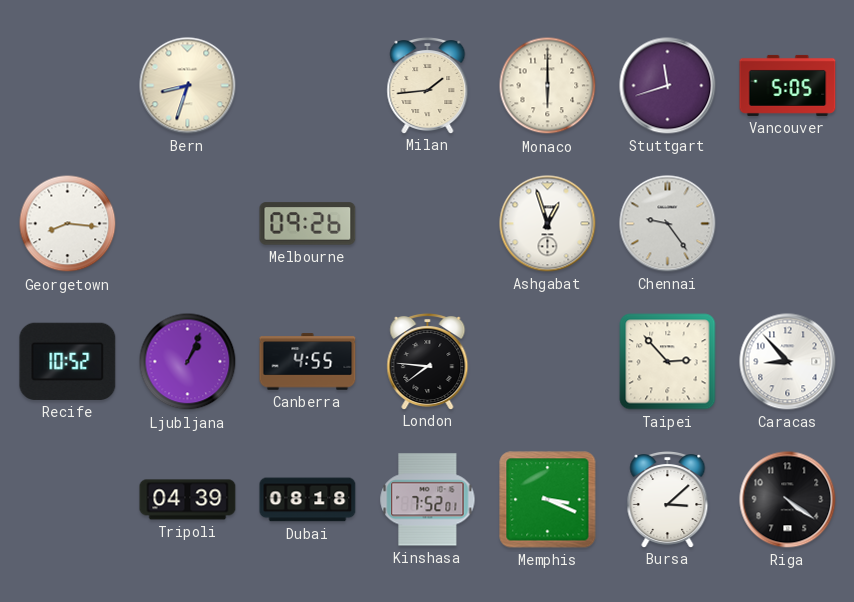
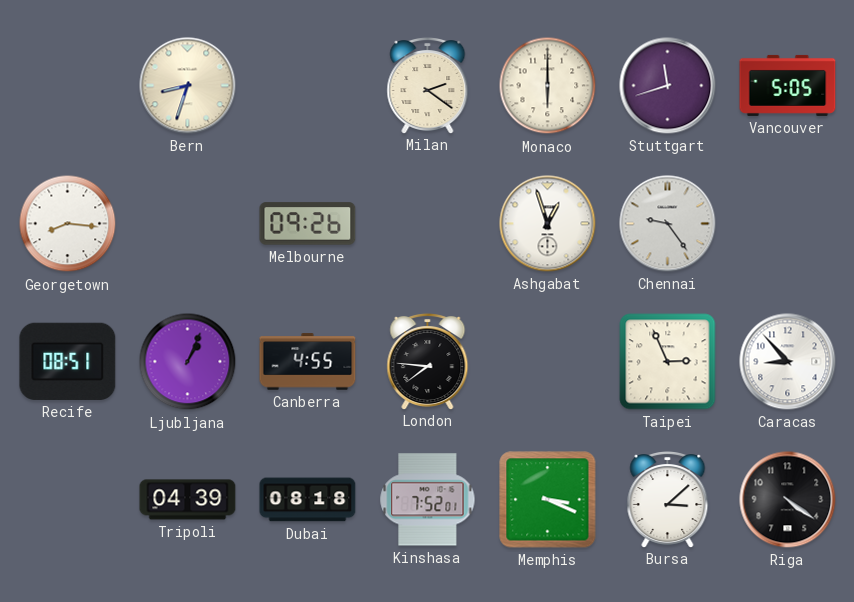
Milan: 1:44 -> 2:21 (428, 86)
Recife: 10:52 -> 08:51 (68, 361)
Taipei: 2:53 -> 2:56 (668, 362)
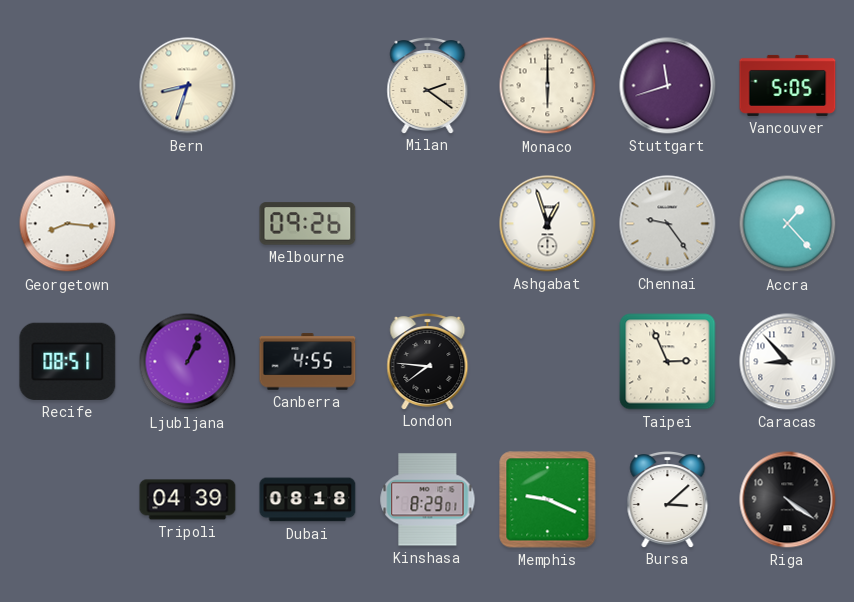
Accra: none -> 1:23 (788, 224)
Kinshasa: 7:52 -> 8:29 (428, 500)
Memphis: 3:19 -> 9:19 (548, 500)
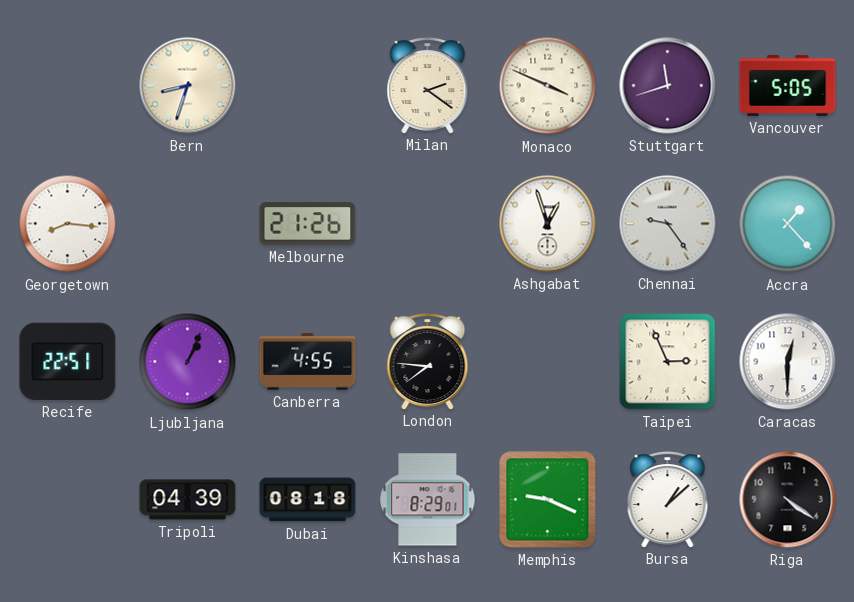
Monaco: 6:00 -> 3:49 (548, 86)
Melbourne: 09:26 -> 21:26 (308, 224)
Recife: 08:51 -> 22:51 (68, 361)
Caracas: 8:53 -> 12:30 (788, 362)
Bursa: 3:08 -> 1:08 (668, 500)
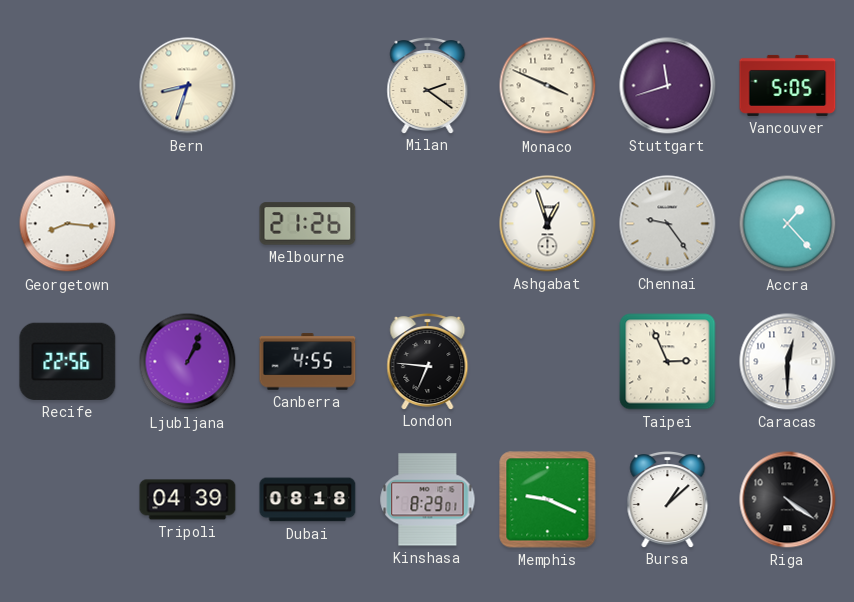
Recife: 22:51 -> 22:56 (68, 361)
London: 7:46 -> 6:46 (428, 362)
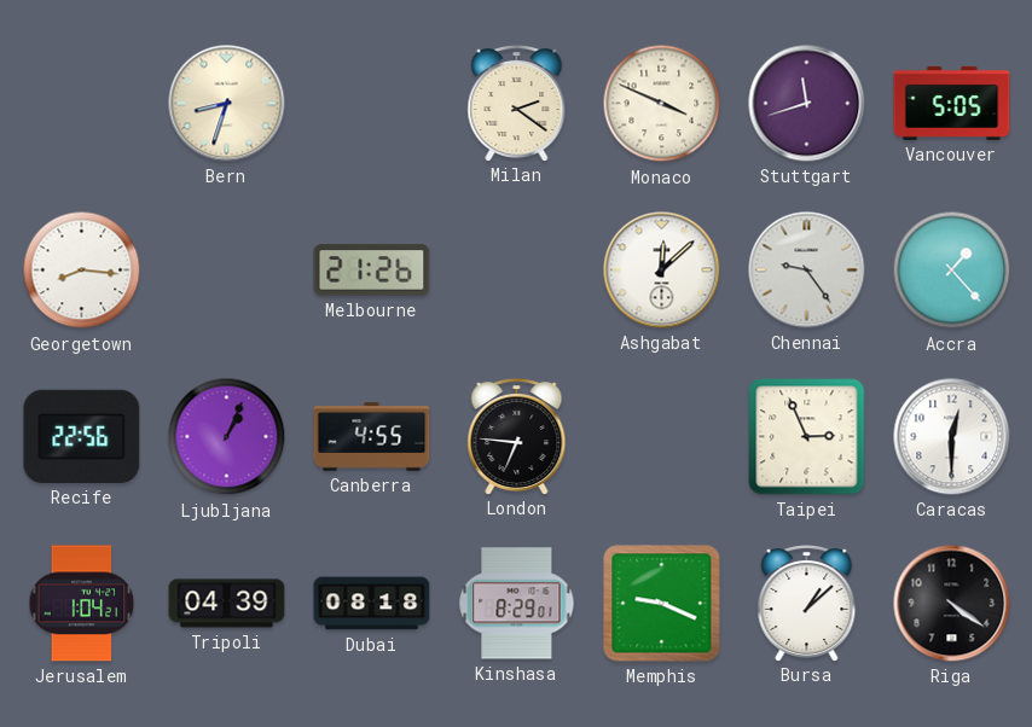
Ashgabat: 12:57 -> 12:08 (662, 271)
Jerusalem: none -> 1:04 (82, 604)
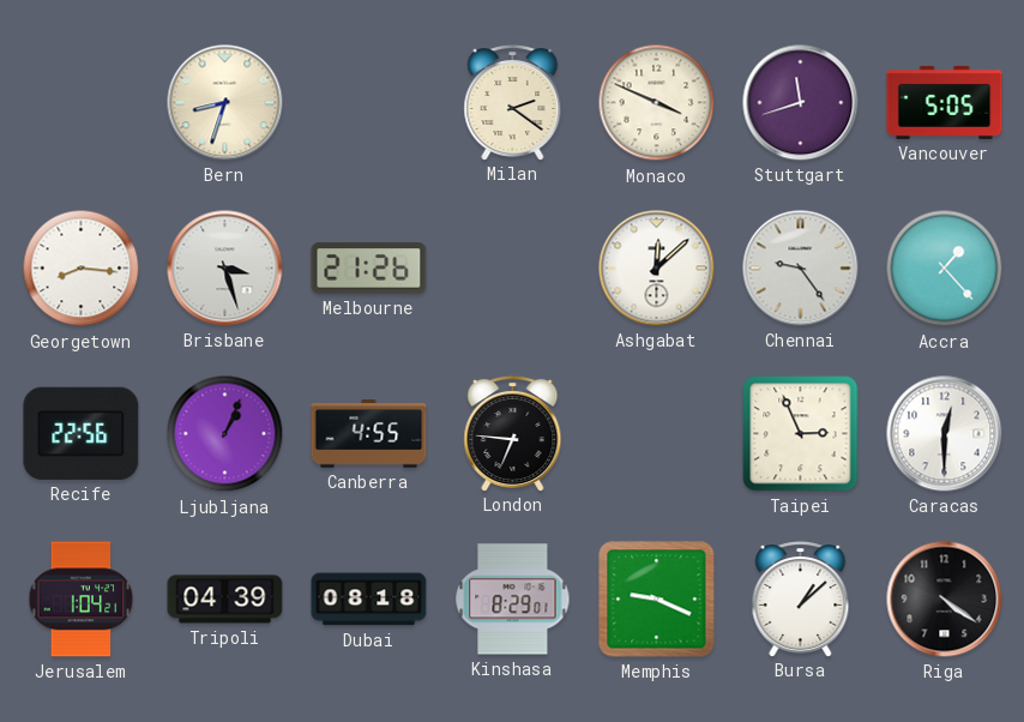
Brisbane: none -> 3:27 (225, 269)
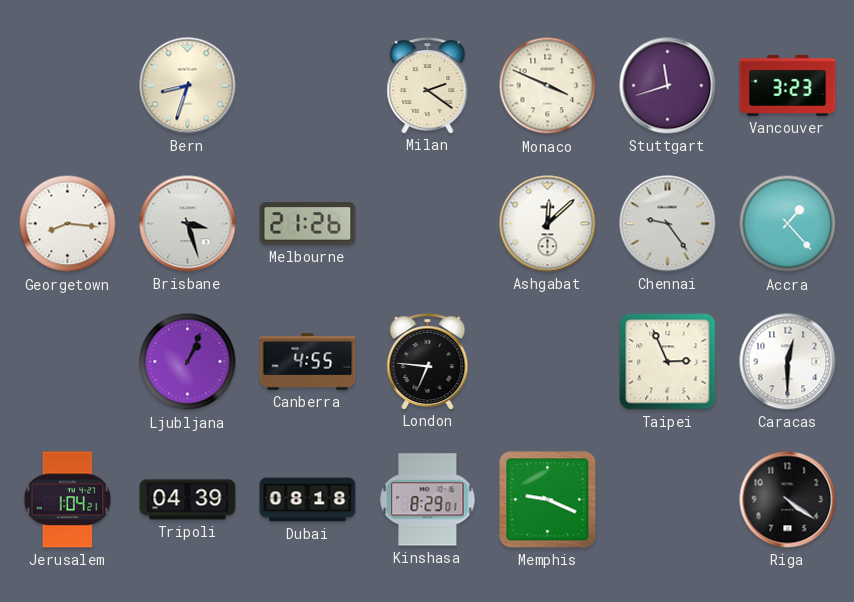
Vancouver: 5:05 -> 3:23 (788, 85)
Recife: 22:56 -> none (82, 433)
Bursa: 1:08 -> none (801, 600)
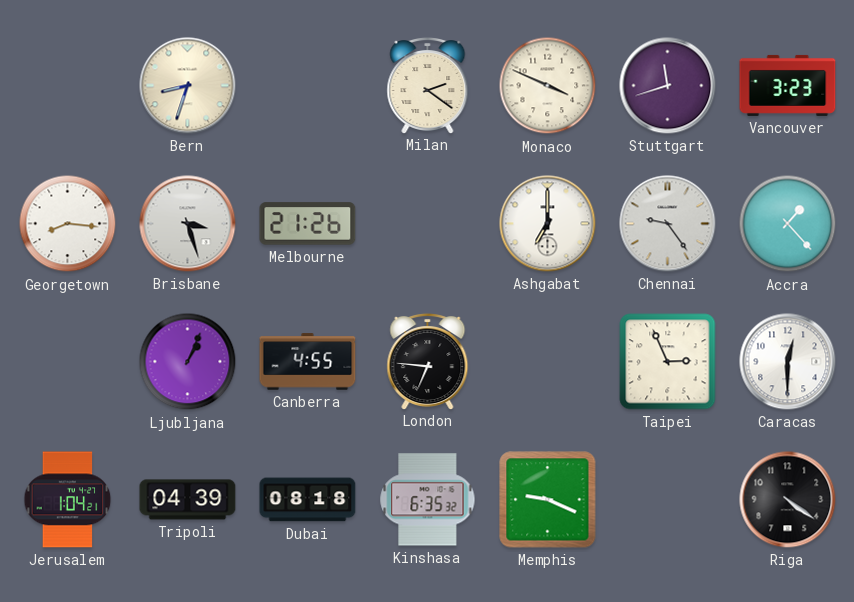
Ashgabat: 12:08 -> 7:00 (548, 224)
Kinshasa: 8:29 -> 6:35 (428, 500)
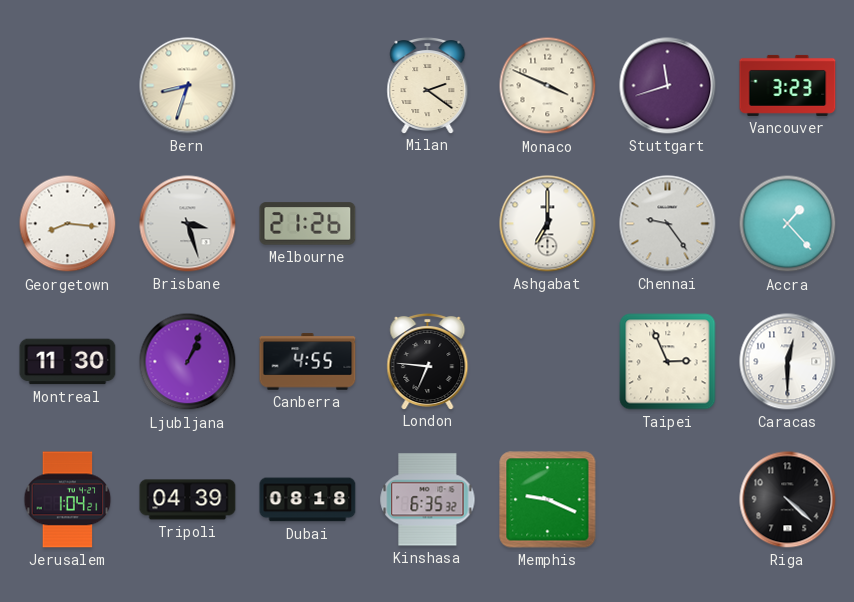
Montreal: none -> 11:30 (68, 362)
Riga: 4:21 -> 4:22 (788, 500)
